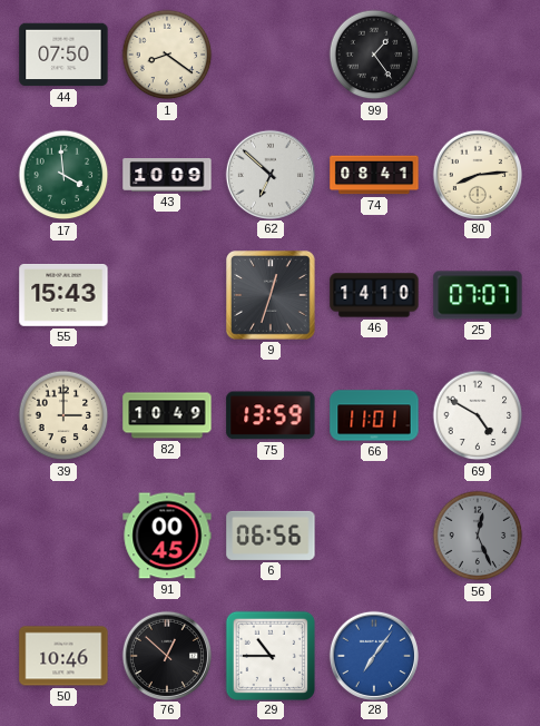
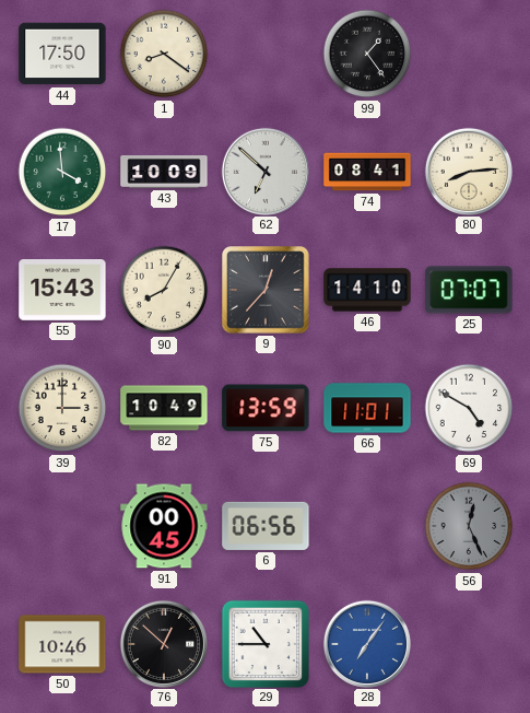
44: 07:50 -> 17:50 (62, 54)
90: none -> 8:05 (164, 290)
9: 12:33 -> 12:37 (266, 290)
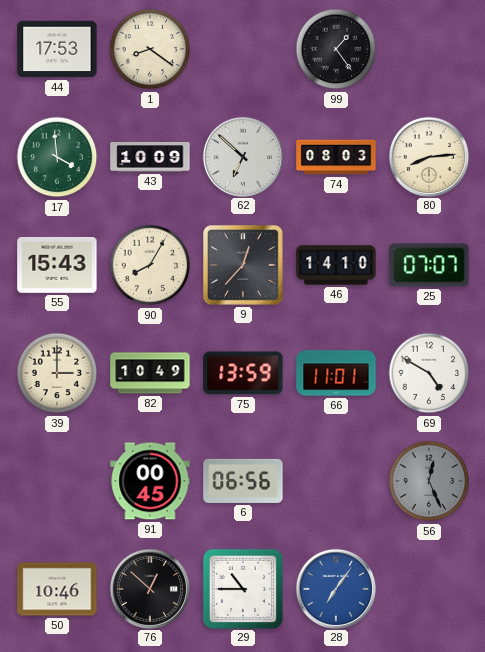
44: 17:50 -> 17:53 (57, 49)
74: 08:41 -> 08:03 (336, 157)
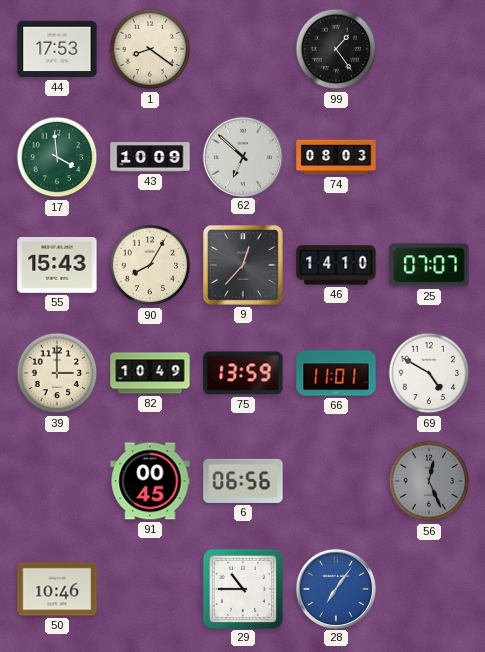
80: 8:14 -> none (428, 156)
76: 12:52 -> none (149, 588)
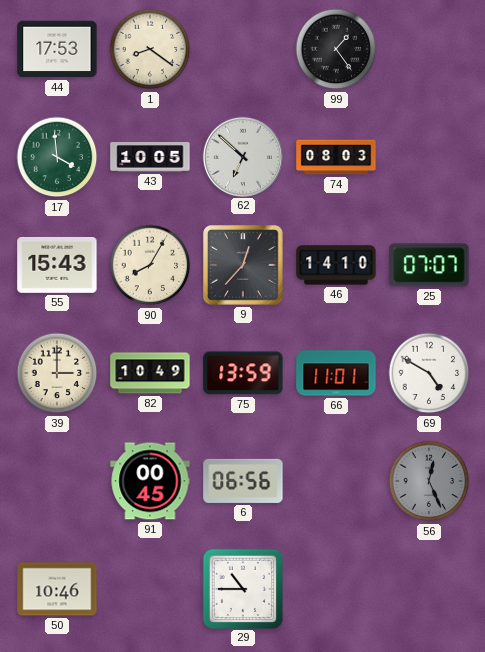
43: 10:09 -> 10:05 (150, 158)
28: 7:06 -> none (335, 588)
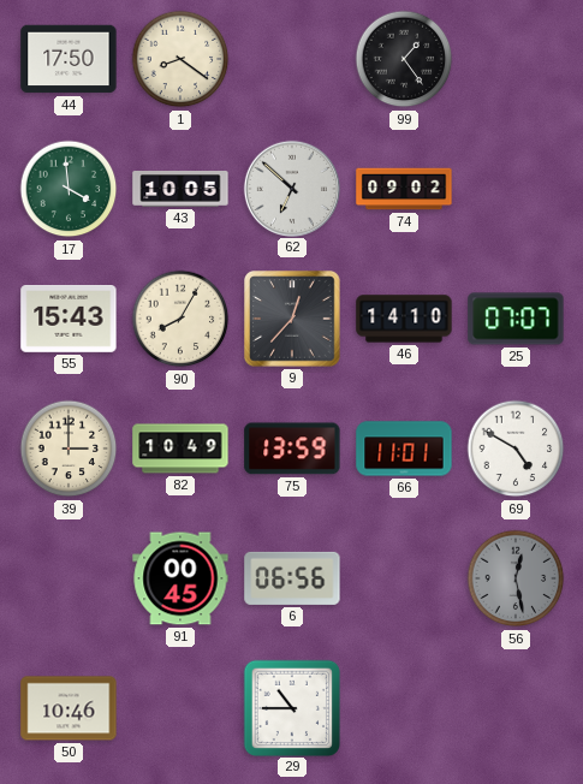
44: 17:53 -> 17:50 (69, 59)
74: 08:03 -> 09:02 (404, 189)
56: 12:26 -> 12:28 (516, 578)
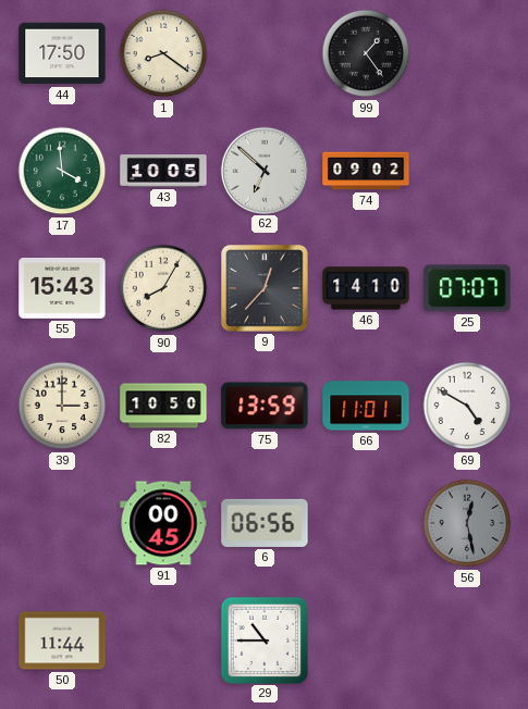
82: 10:49 -> 10:50 (163, 406)
50: 10:46 -> 11:44 (62, 640)
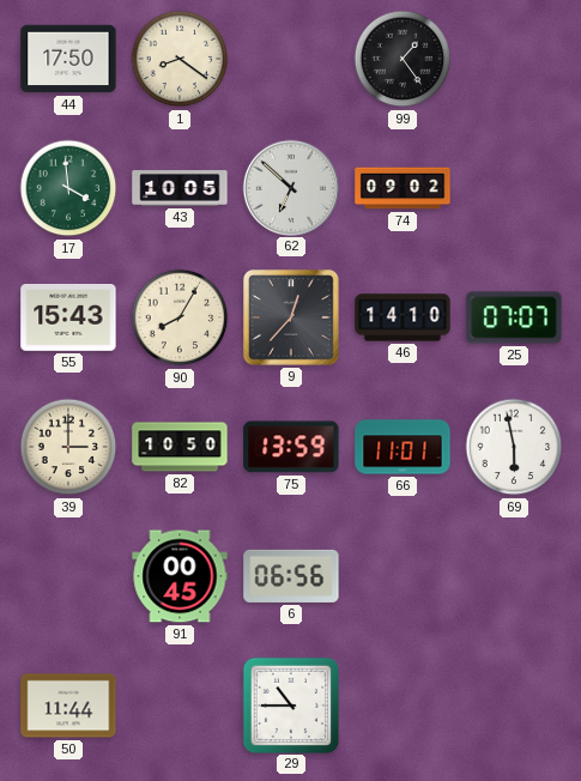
69: 4:50 -> 5:58 (514, 447)
56: 12:28 -> none (467, 523)
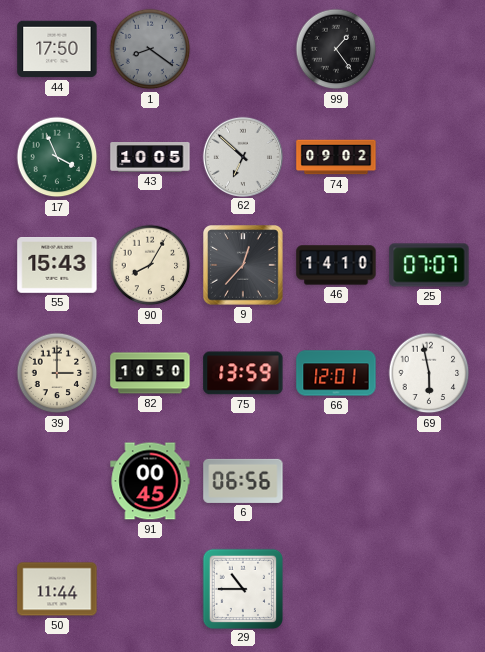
1 dial: cream -> grey (150, 49)
17: 3:59 -> 3:56 (57, 157)
66: 11:01 -> 12:01 (336, 373)
